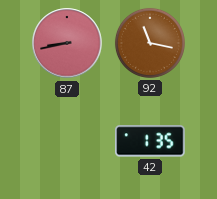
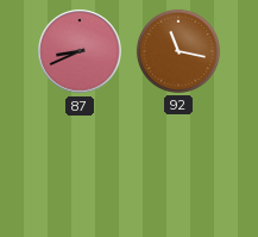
87: 8:43 -> 8:41 (80, 51)
42: 1:35 -> none (150, 141)
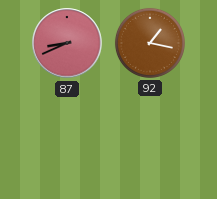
92: 11:17 -> 1:17 (150, 43)
